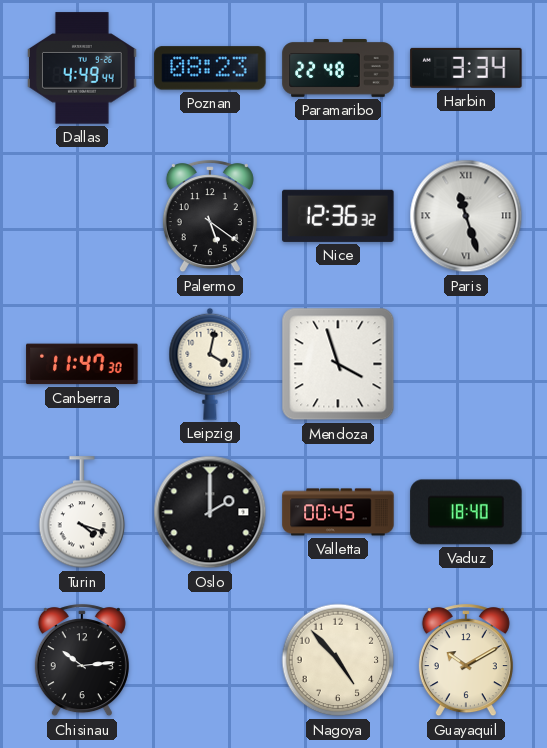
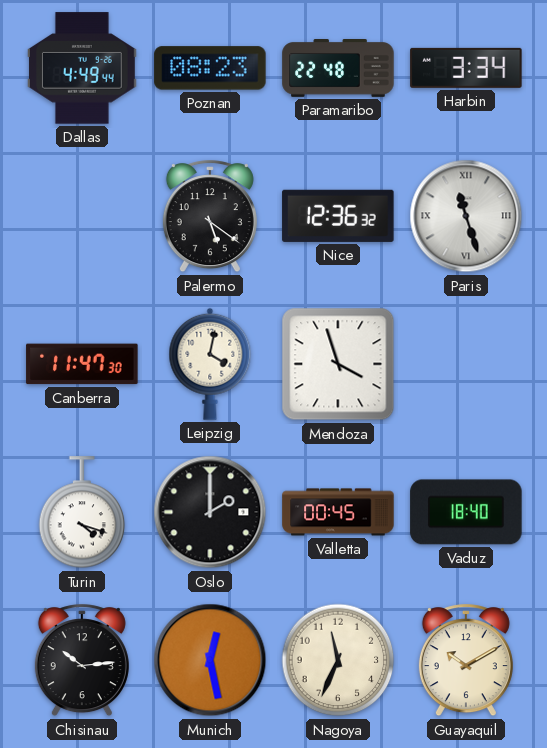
Munich: none -> 12:28 (210, 660)
Nagoya: 4:53 -> 11:34 (338, 660)
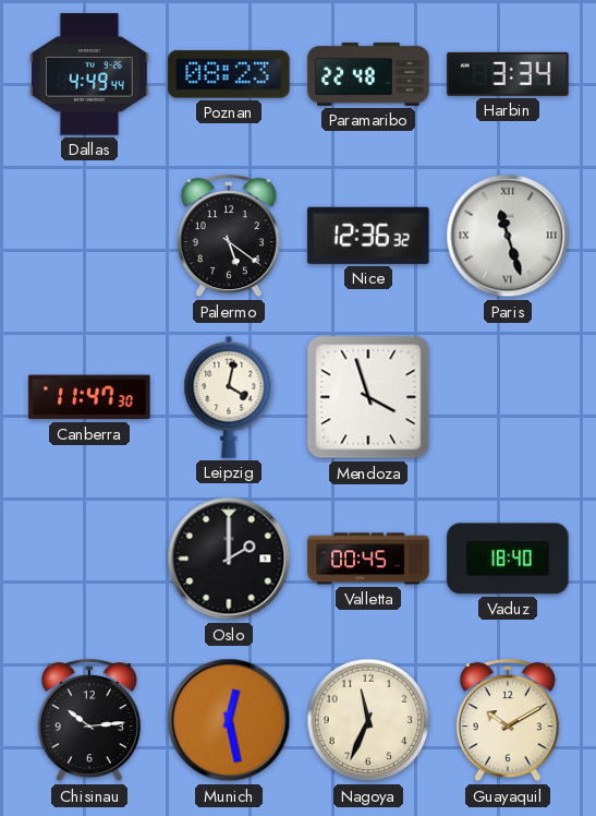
Turin: 4:18 -> none (82, 513)
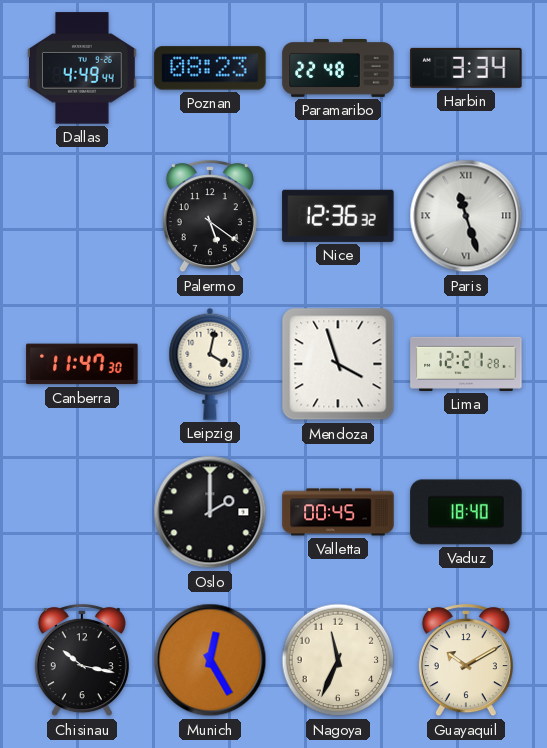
Lima: none -> 12:21 (466, 364)
Chisinau: 10:14 -> 10:17 (82, 661)
Munich: 12:28 -> 12:25 (210, 660)
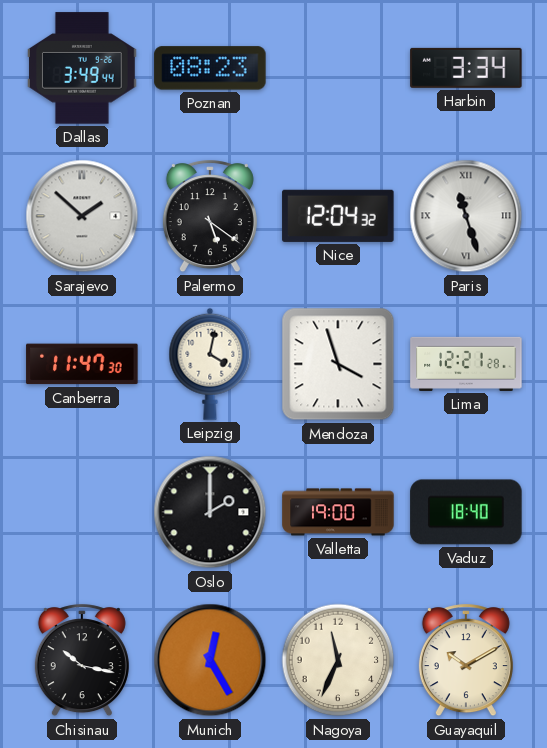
Dallas: 4:49 -> 3:49 (83, 68)
Paramaribo: 22:48 -> none (338, 69)
Sarajevo: none -> 1:52 (82, 216)
Nice: 12:36 -> 12:04 (338, 216)
Valletta: 00:45 -> 19:00 (338, 512)
